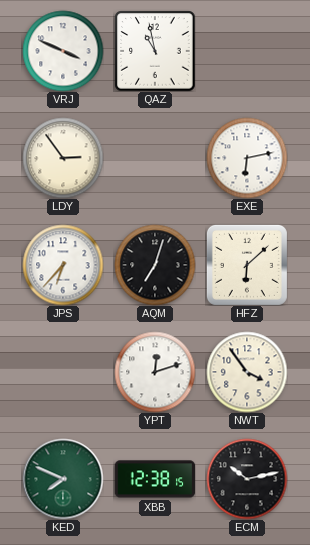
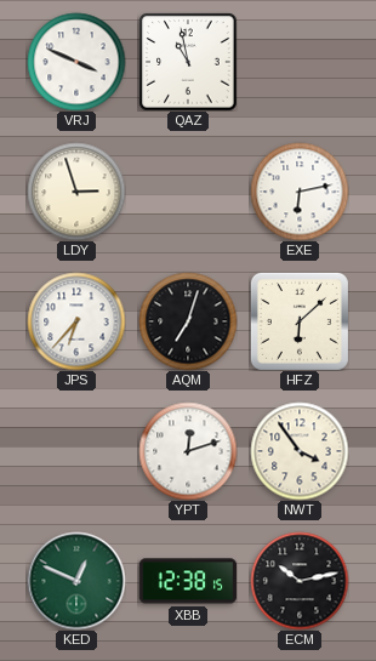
LDY: 2:54 -> 2:57 (76, 192)
KED: 7:49 -> 12:49 (76, 581)
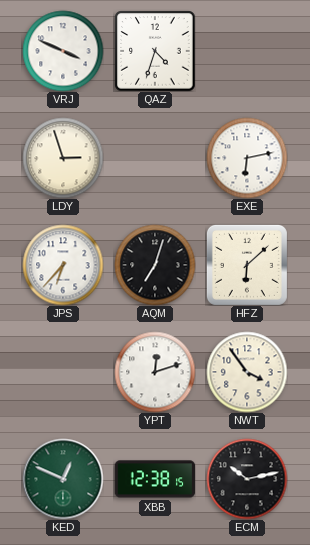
QAZ: 10:58 -> 4:33 (155, 51)
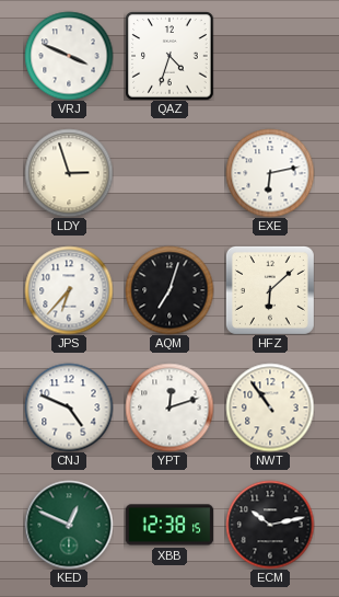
CNJ: none -> 4:49 (69, 407)
NWT: 3:54 -> 10:54 (270, 407)
